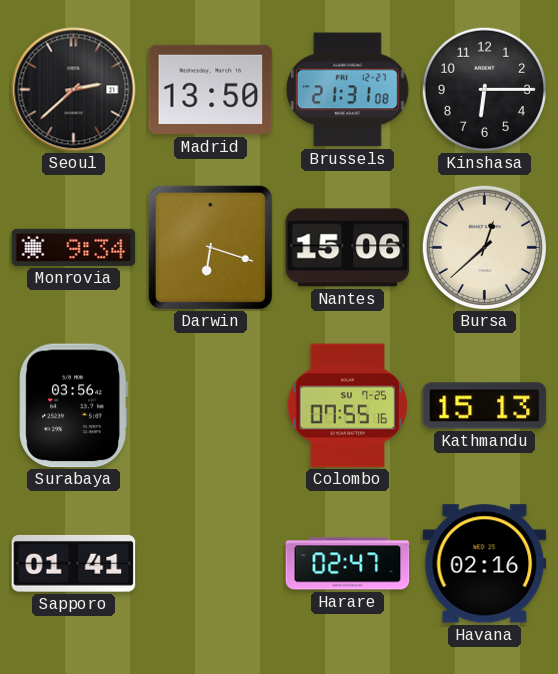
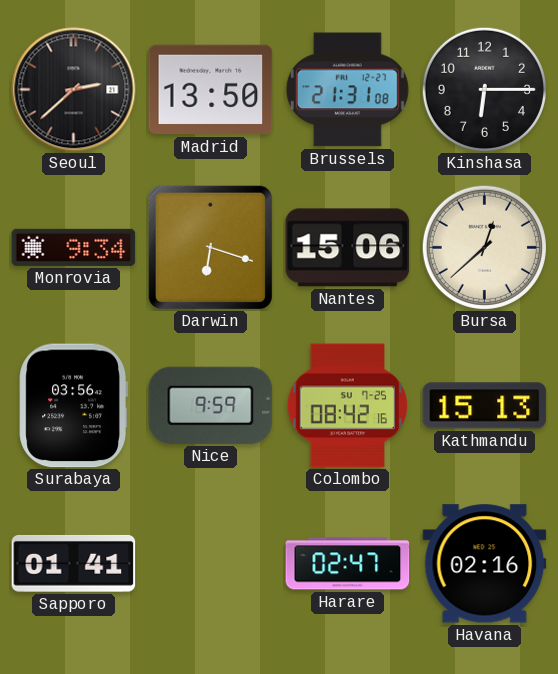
Nice: none -> 9:59 (211, 405)
Colombo: 07:55 -> 08:42 (347, 406)
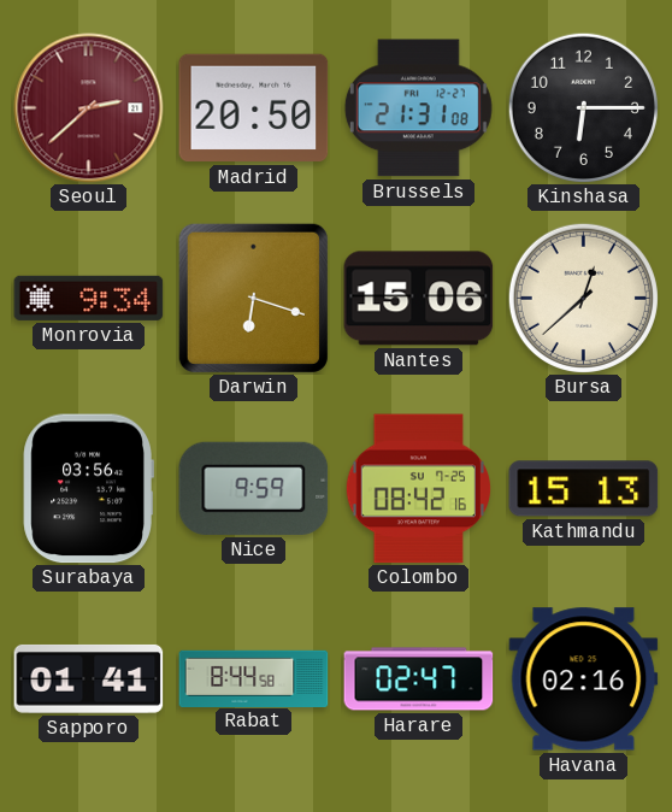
Seoul dial: black -> burgundy (89, 108)
Madrid: 13:50 -> 20:50 (254, 108)
Rabat: none -> 8:44 (254, 678)
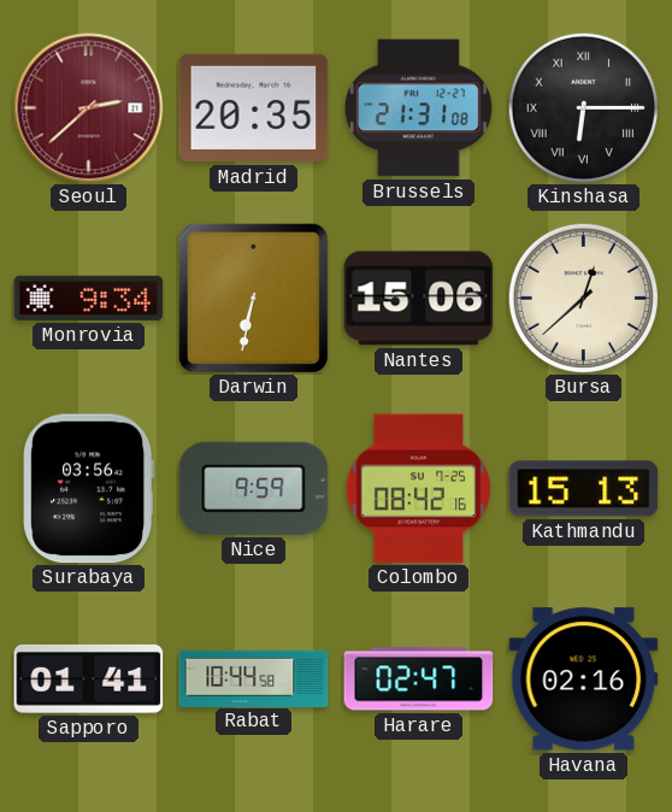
Madrid: 20:50 -> 20:35 (254, 108)
Kinshasa numerals: Arabic -> Roman (583, 107)
Darwin: 6:18 -> 6:32 (253, 298)
Rabat: 8:44 -> 10:44 (254, 678)
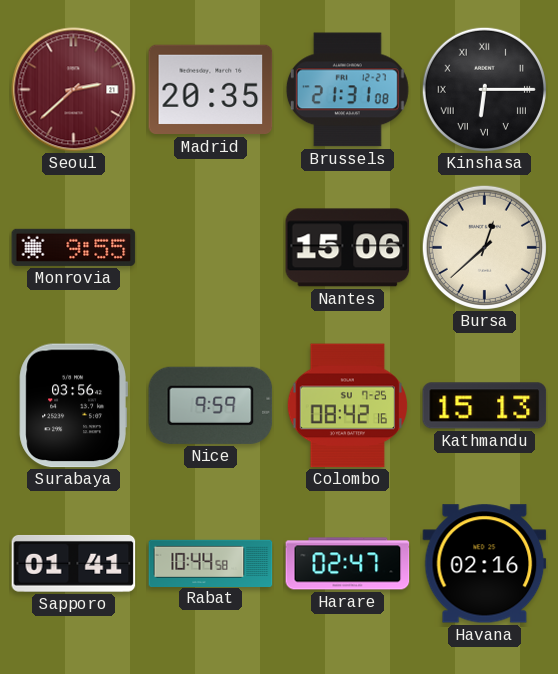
Monrovia: 9:34 -> 9:55 (74, 247)
Darwin: 6:32 -> none (253, 298)
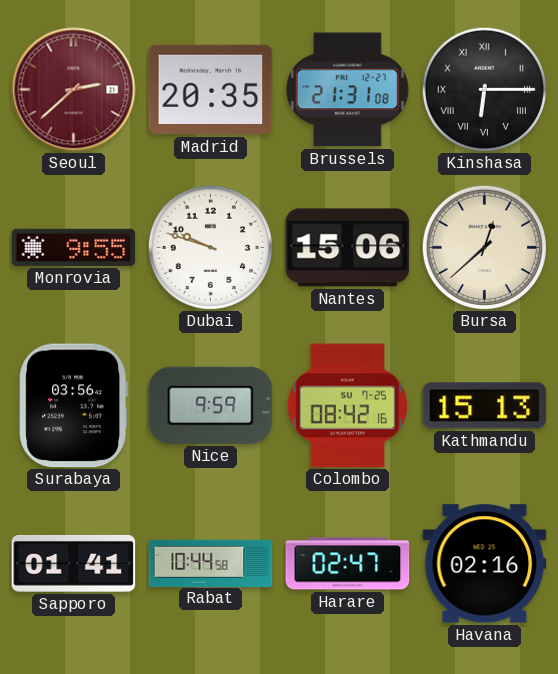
Dubai: none -> 9:48 (210, 247)
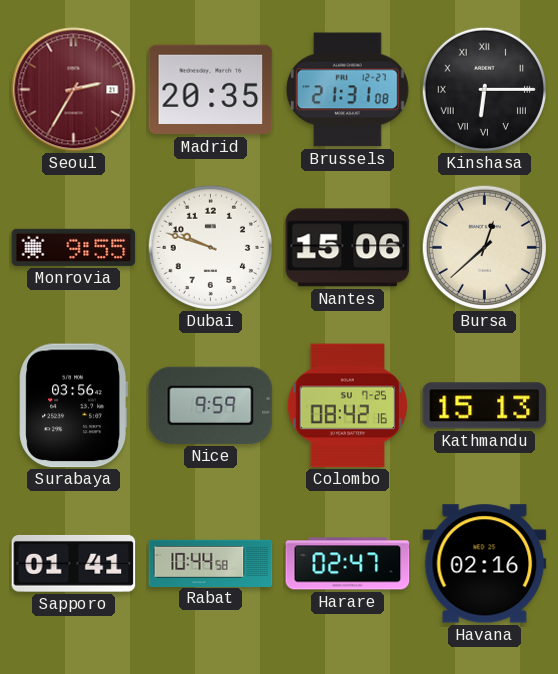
Seoul: 2:38 -> 2:35 (74, 90)
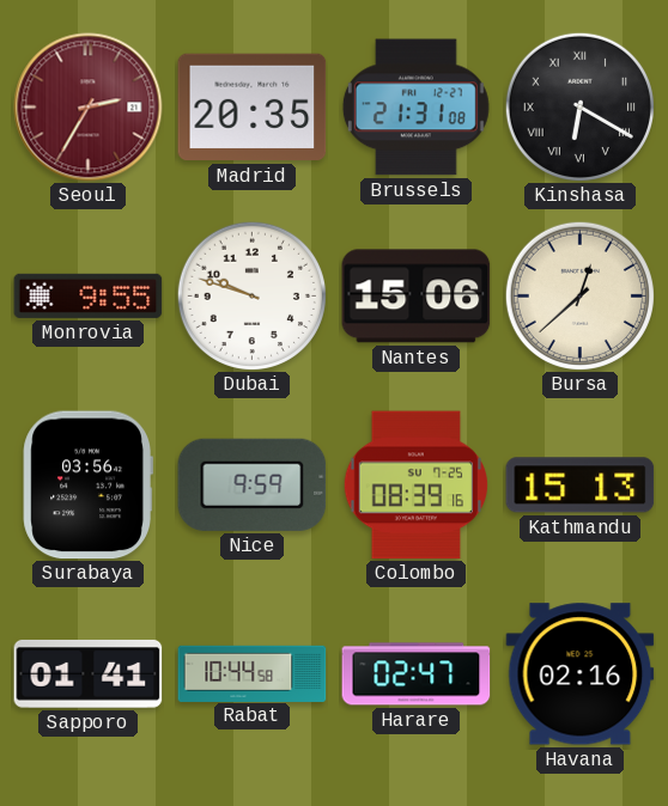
Kinshasa: 6:15 -> 6:20 (579, 106)
Colombo: 08:42 -> 08:39 (415, 486)
